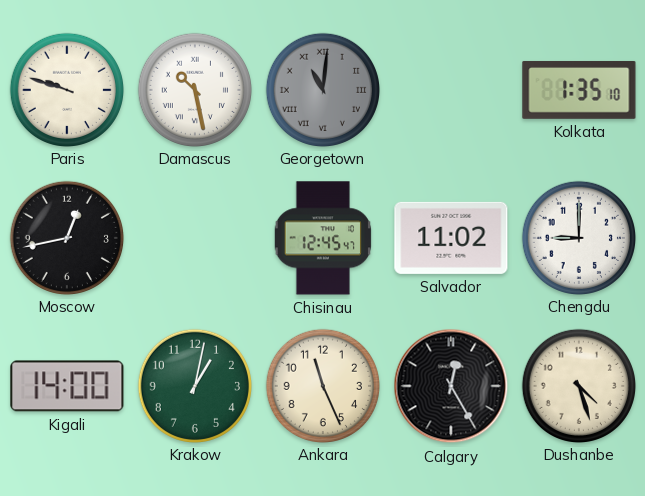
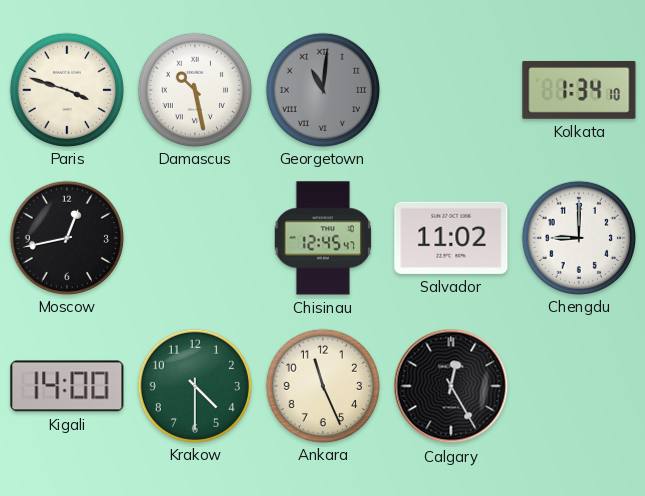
Paris: 9:48 -> 3:48 (66, 89)
Kolkata: 1:35 -> 1:34 (579, 90)
Krakow: 1:02 -> 4:30 (194, 385)
Dushanbe: 4:27 -> none (578, 385)
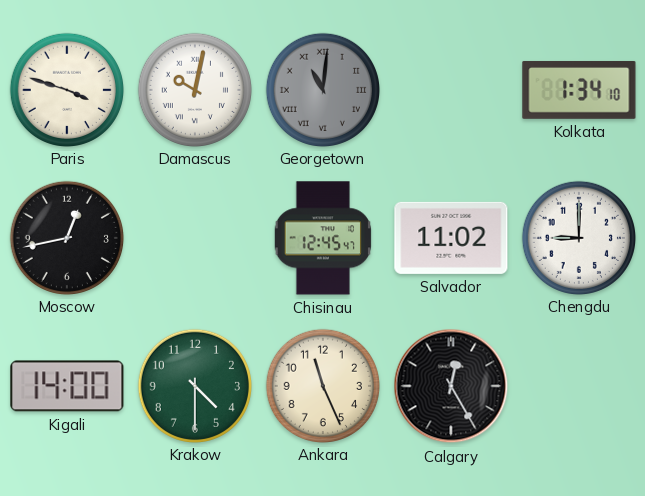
Damascus: 10:28 -> 10:02 (194, 89)
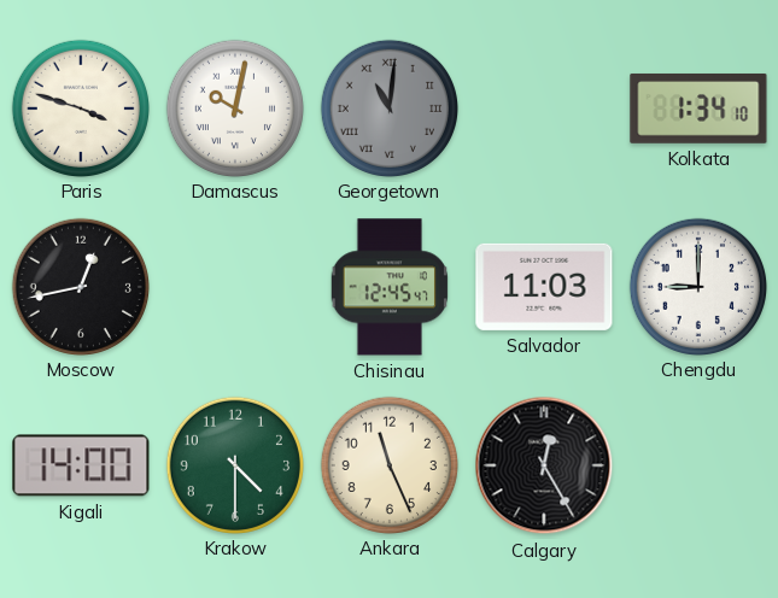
Salvador: 11:02 -> 11:03 (544, 287)
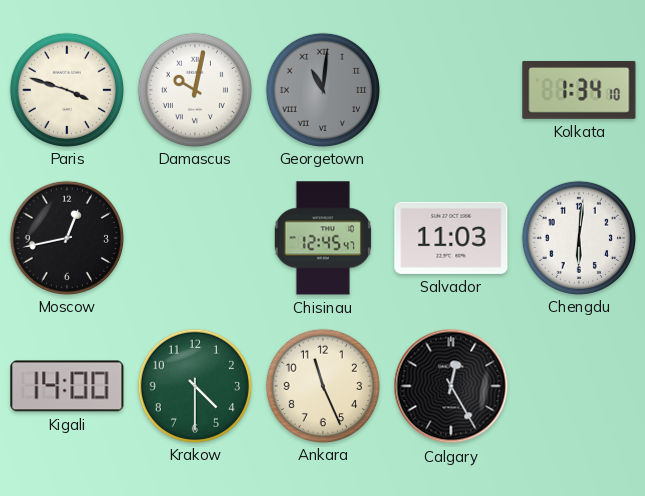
Chengdu: 9:00 -> 6:01 (578, 237)
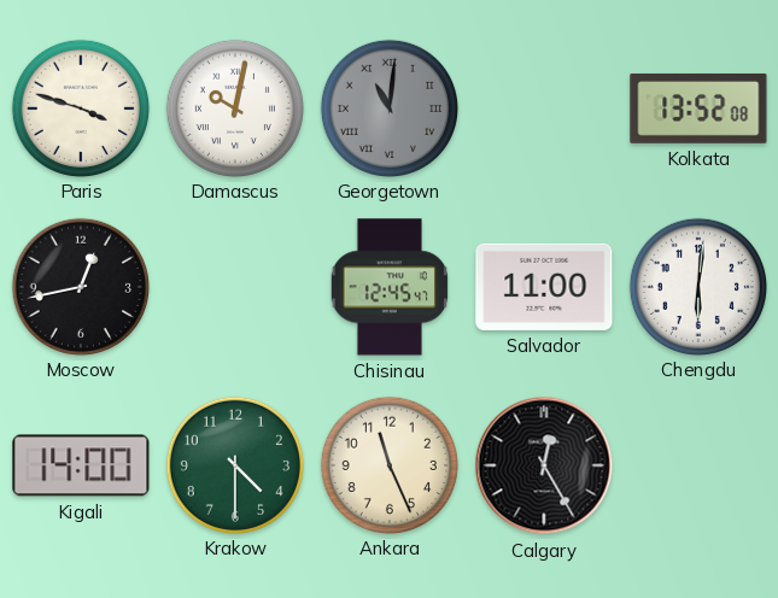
Kolkata: 1:34 -> 13:52 (698, 109)
Salvador: 11:03 -> 11:00 (544, 287)
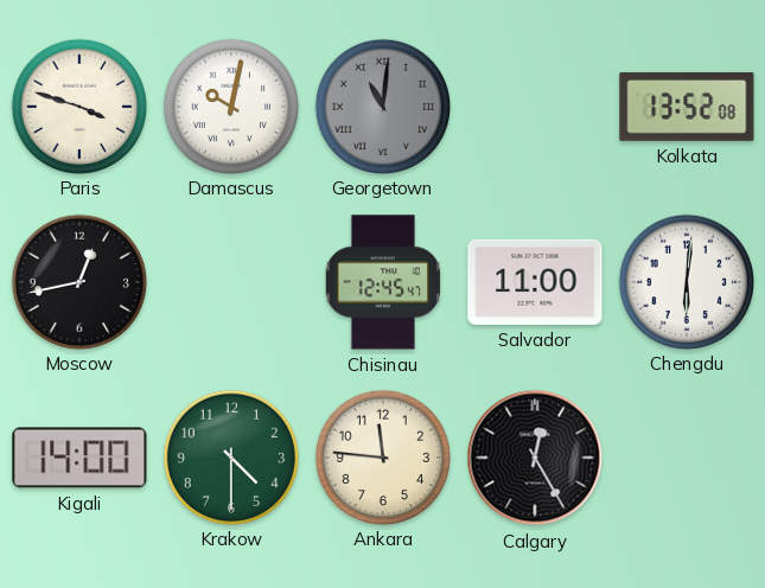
Ankara: 11:26 -> 11:46 (382, 456)
